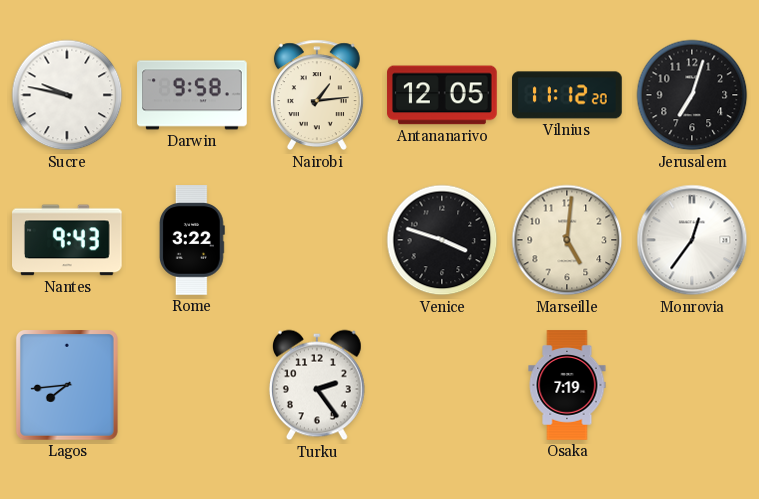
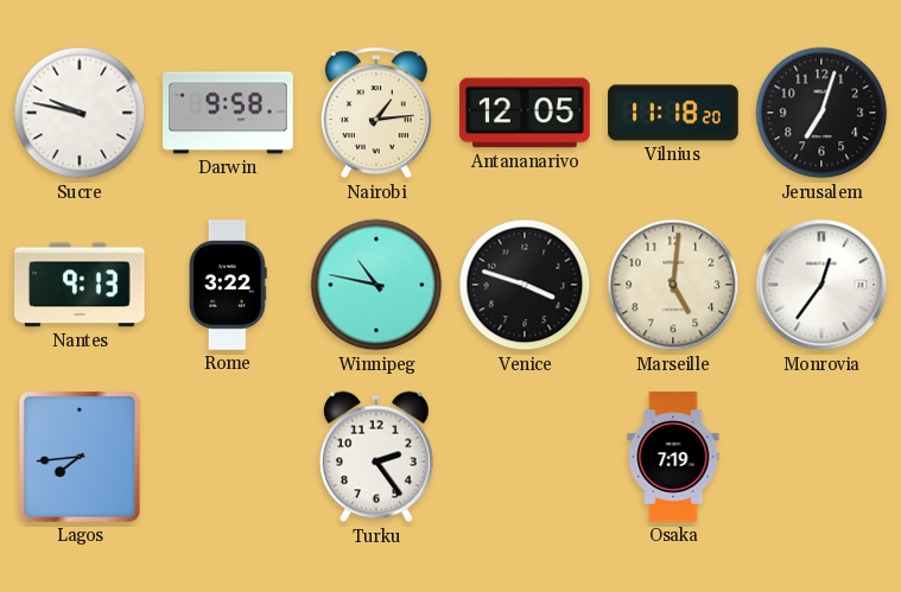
Vilnius: 11:12 -> 11:18 (673, 113)
Nantes: 9:43 -> 9:13 (81, 285)
Winnipeg: none -> 10:47 (376, 285)
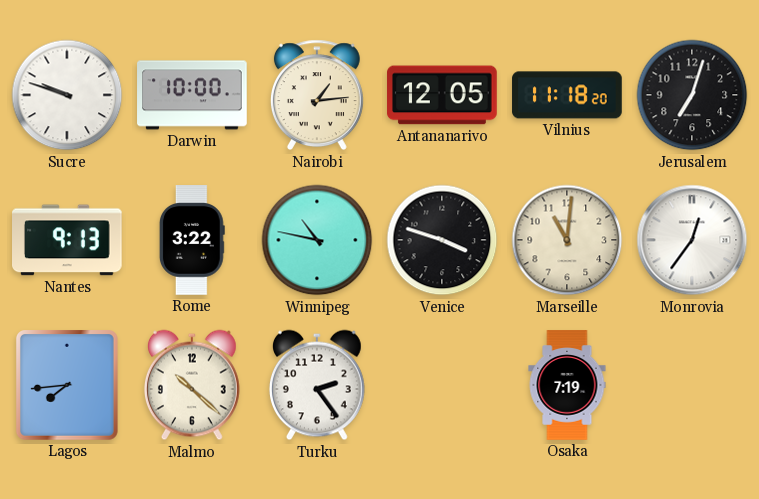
Sucre: 9:47 -> 9:48 (67, 95)
Darwin: 9:58 -> 10:00 (192, 95)
Marseille: 5:01 -> 11:01 (567, 240)
Malmo: none -> 10:22 (192, 385)
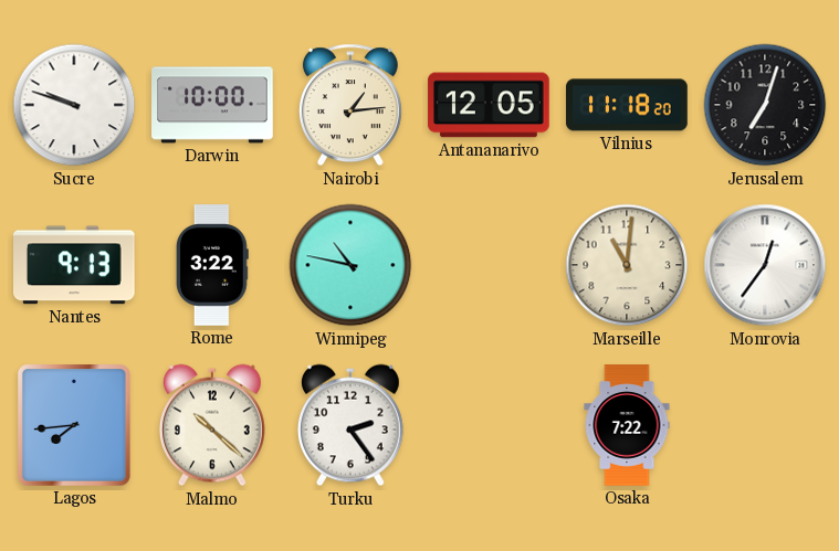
Venice: 3:48 -> none (442, 240)
Osaka: 7:19 -> 7:22 (627, 425)
